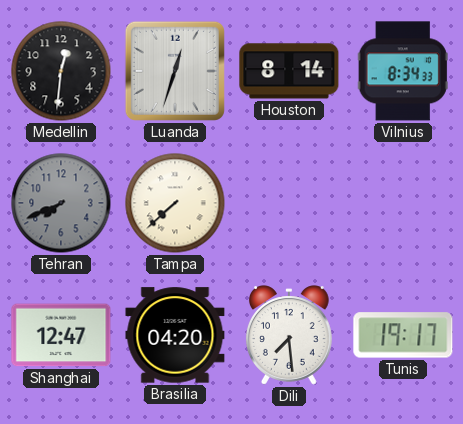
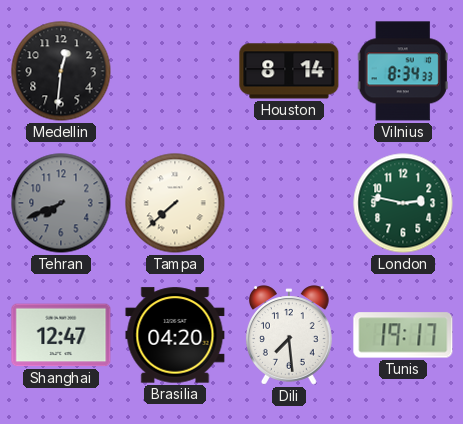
Luanda: 12:33 -> none (175, 71)
London: none -> 2:47 (403, 203)
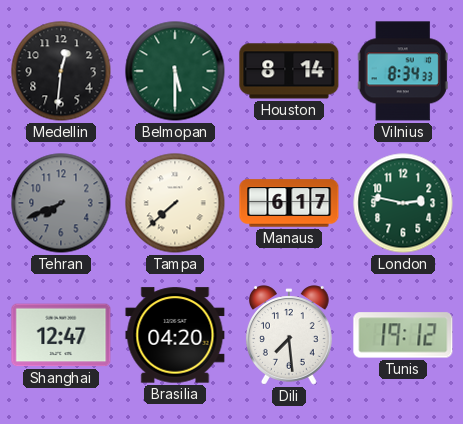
Belmopan: none -> 5:30 (175, 71)
Manaus: none -> 6:17 (289, 203)
Tunis: 19:17 -> 19:12 (403, 335)
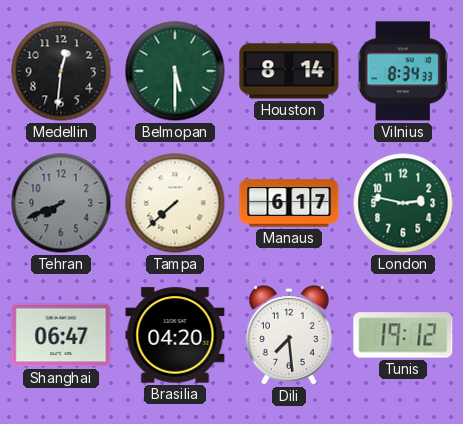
Shanghai: 12:47 -> 06:47 (61, 335)
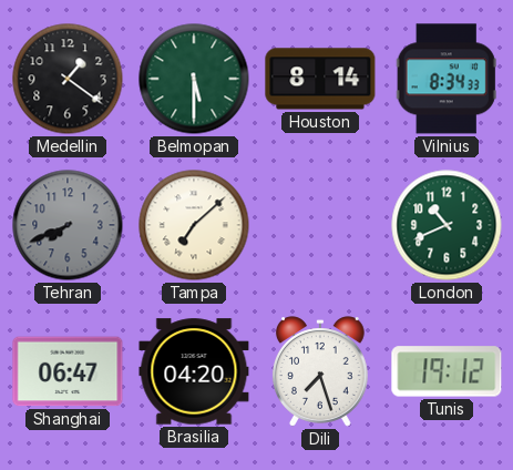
Medellin: 12:31 -> 1:21 (68, 79)
Tampa: 7:38 -> 7:08 (194, 225)
Manaus: 6:17 -> none (289, 203)
London: 2:47 -> 10:41 (447, 225)
Dili: 7:29 -> 7:27 (320, 371)
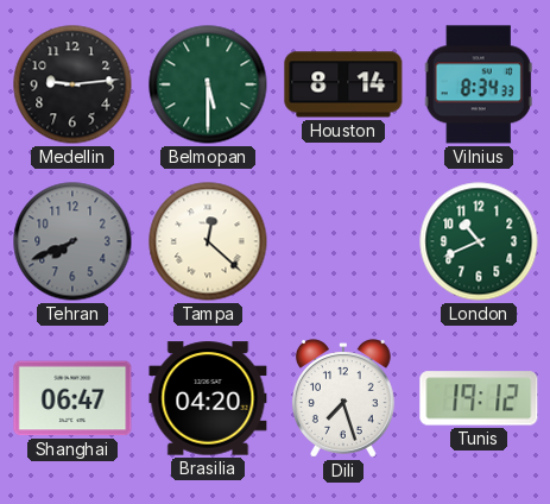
Medellin: 1:21 -> 9:14 (72, 84)
Tampa: 7:08 -> 12:22 (208, 241)
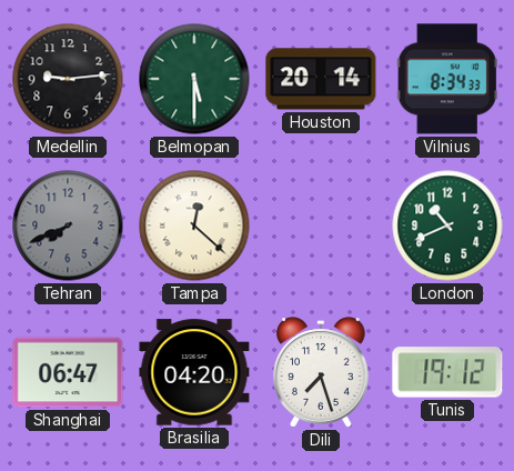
Houston: 8:14 -> 20:14 (321, 79)
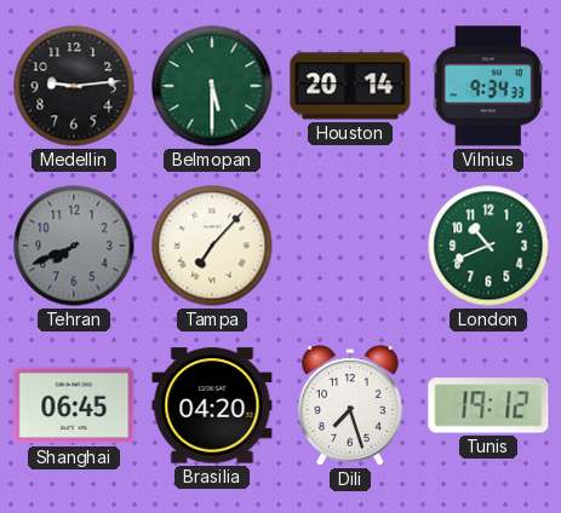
Vilnius: 8:34 -> 9:34 (488, 86)
Tampa: 12:22 -> 7:07 (212, 246)
Shanghai: 06:47 -> 06:45 (74, 405)
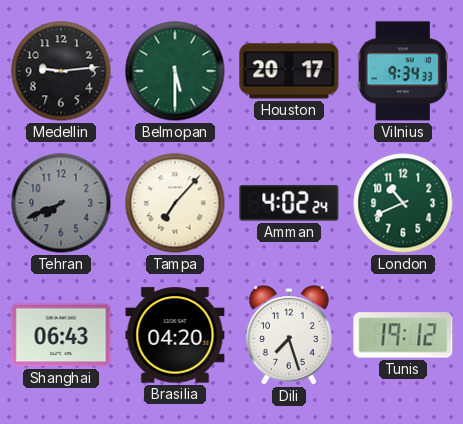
Houston: 20:14 -> 20:17 (289, 71)
Amman: none -> 4:02 (289, 203)
Shanghai: 06:45 -> 06:43 (61, 335)
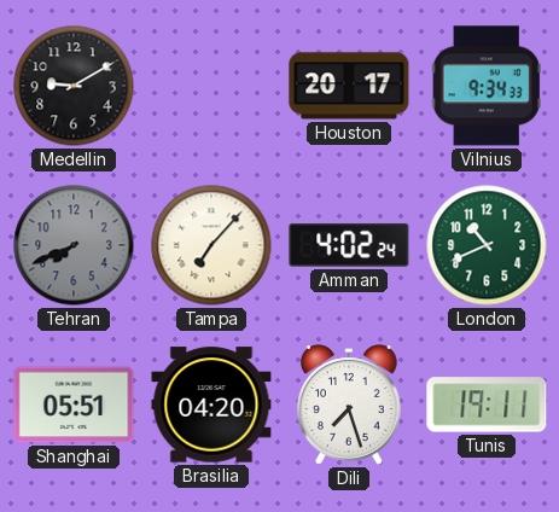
Medellin: 9:14 -> 9:10 (74, 86)
Belmopan: 5:30 -> none (175, 71)
Shanghai: 06:43 -> 05:51 (74, 405)
Tunis: 19:12 -> 19:11 (487, 405)
